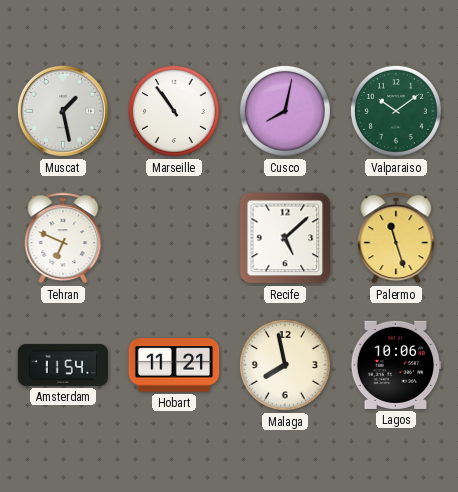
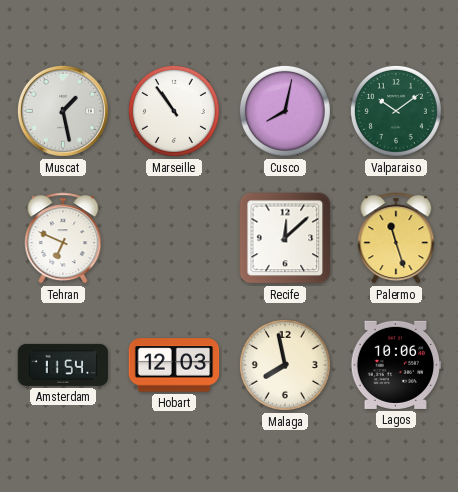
Recife: 5:08 -> 12:08 (285, 238)
Hobart: 11:21 -> 12:03 (174, 365)
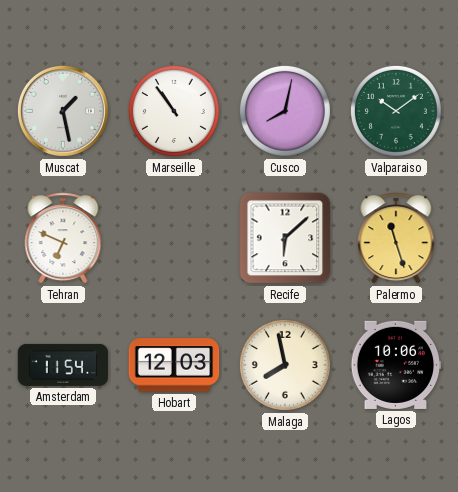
Recife: 12:08 -> 6:08 (285, 238)
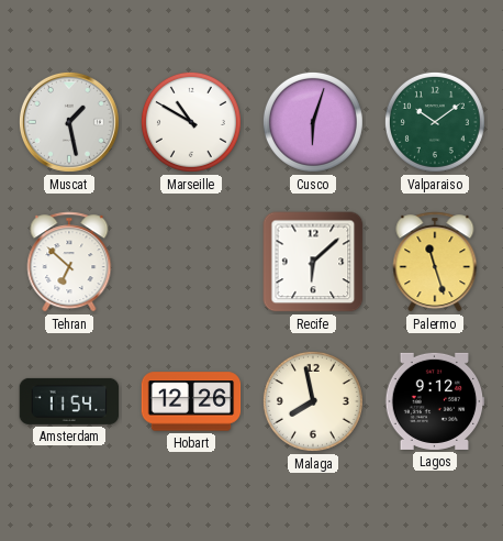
Marseille: 10:54 -> 10:50 (191, 122)
Cusco: 8:02 -> 6:03 (313, 122)
Tehran: 6:49 -> 6:52 (69, 262)
Hobart: 12:03 -> 12:26 (191, 401)
Lagos: 10:06 -> 9:12 (435, 401)
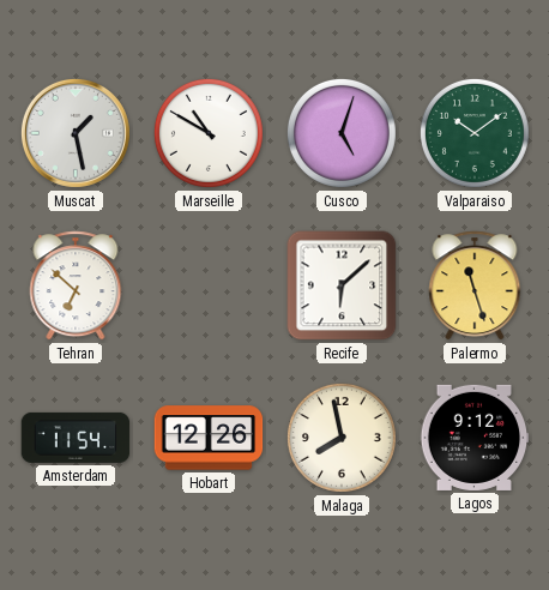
Cusco: 6:03 -> 5:03 (342, 133)
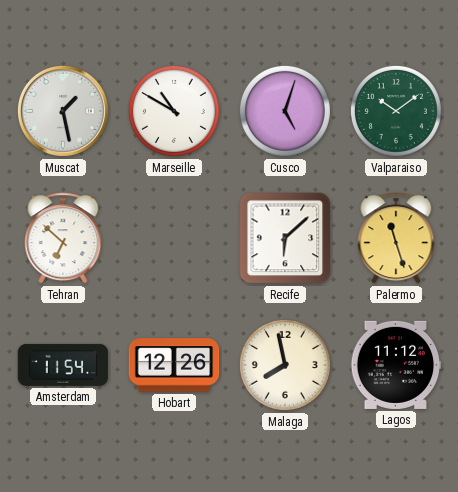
Lagos: 9:12 -> 11:12 (396, 365)
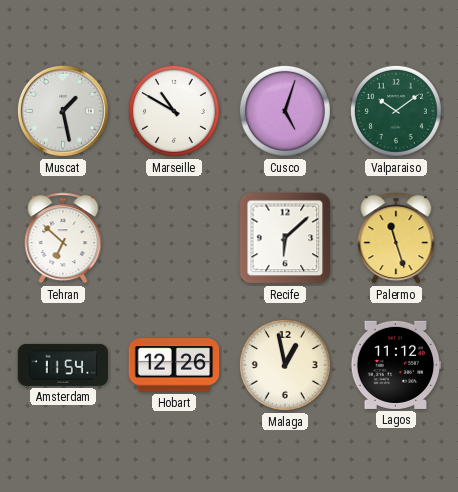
Malaga: 7:58 -> 12:58 (285, 365)
